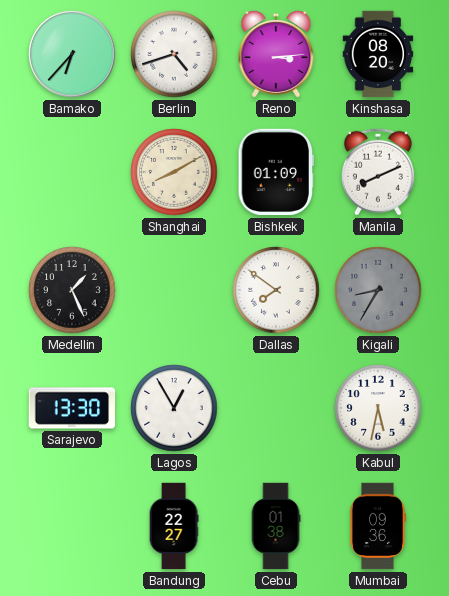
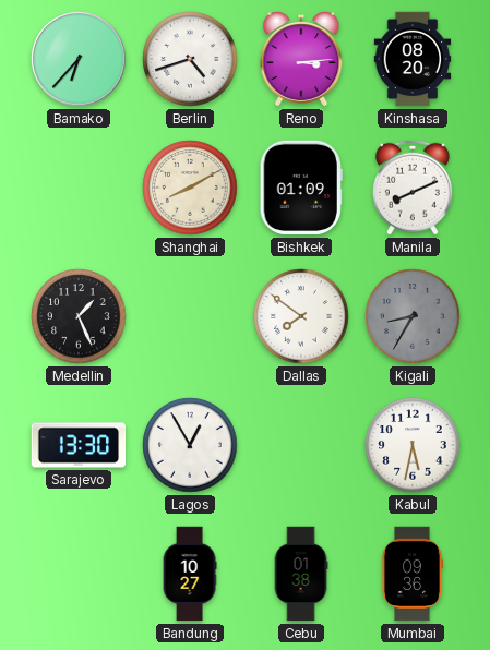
Bandung: 22:27 -> 10:27 (190, 574)
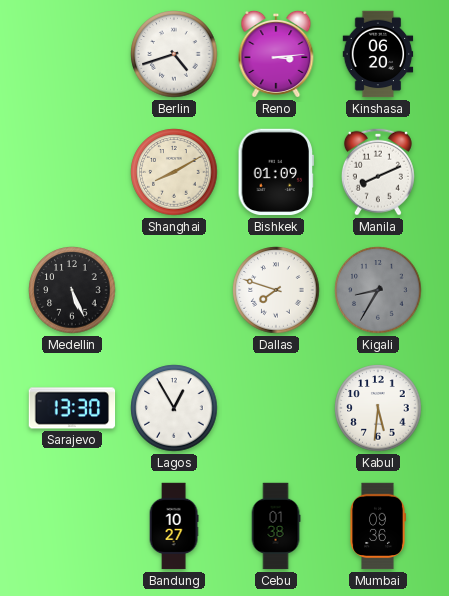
Bamako: 6:37 -> none (79, 59)
Kinshasa: 08:20 -> 06:20 (378, 54)
Medellin: 1:26 -> 5:26 (72, 290)
Dallas: 7:51 -> 7:48 (276, 290)
Kabul: 5:32 -> 5:31 (378, 408)
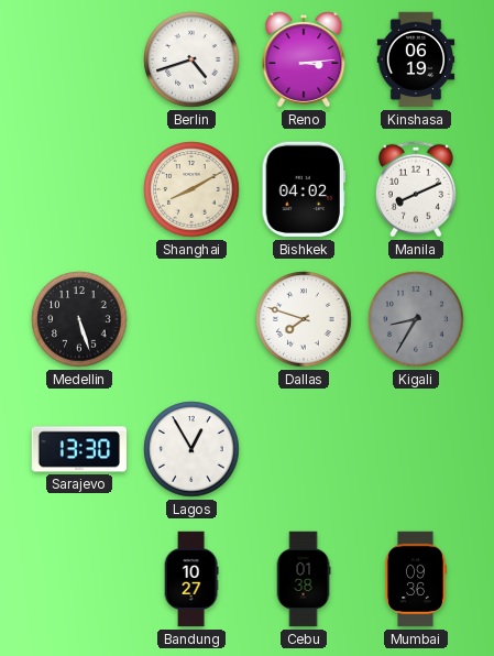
Kinshasa: 06:20 -> 06:19 (416, 59)
Bishkek: 01:09 -> 04:02 (303, 189)
Medellin: 5:26 -> 5:27 (79, 319)
Kabul: 5:31 -> none (378, 408)
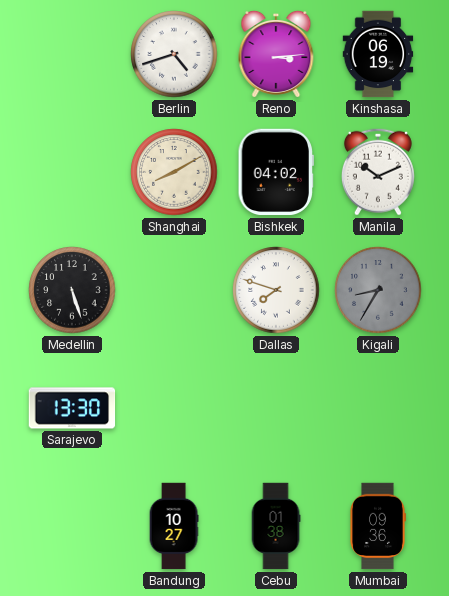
Manila: 8:11 -> 10:11 (378, 172)
Lagos: 12:55 -> none (191, 449)
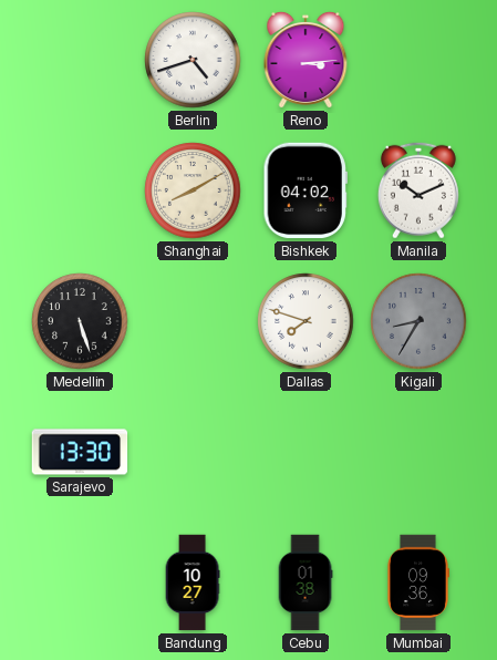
Kinshasa: 06:19 -> none (378, 54)
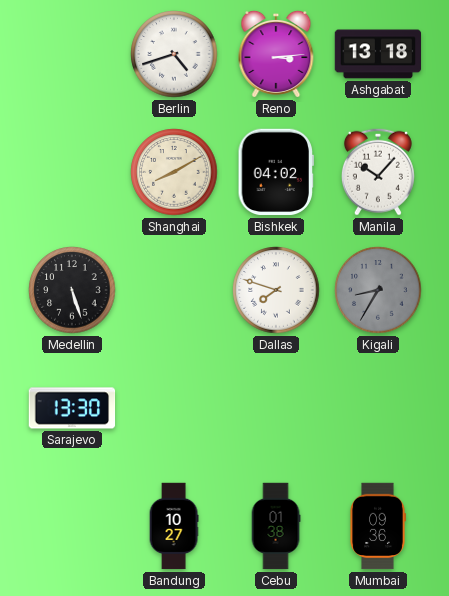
Ashgabat: none -> 13:18 (378, 54)
Manila: 10:11 -> 10:07 (378, 172)
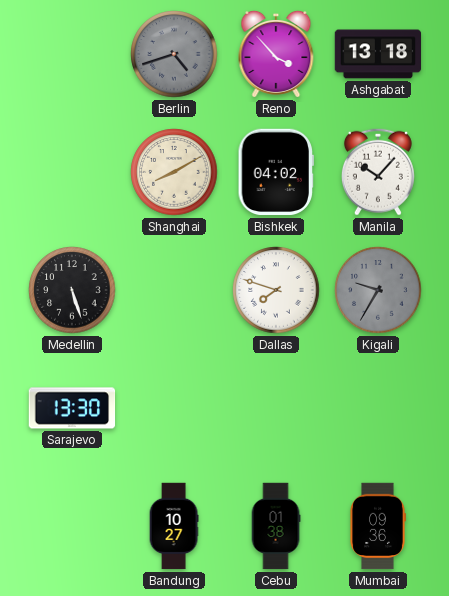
Berlin dial: white -> grey (174, 54)
Reno: 3:14 -> 3:53 (276, 54)
Kigali: 8:35 -> 9:35 (378, 290)
